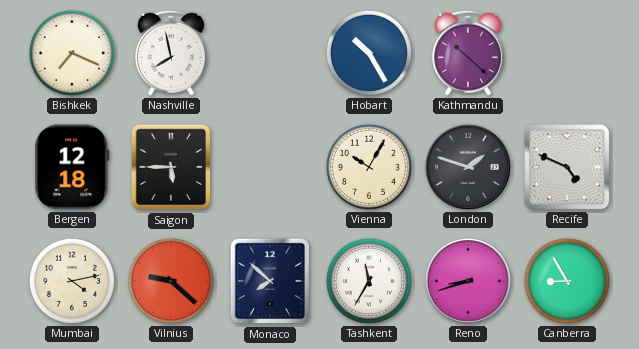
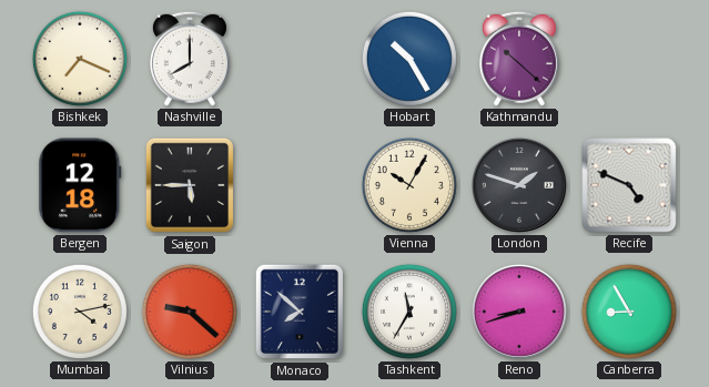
Nashville: 7:58 -> 8:00 (190, 59)
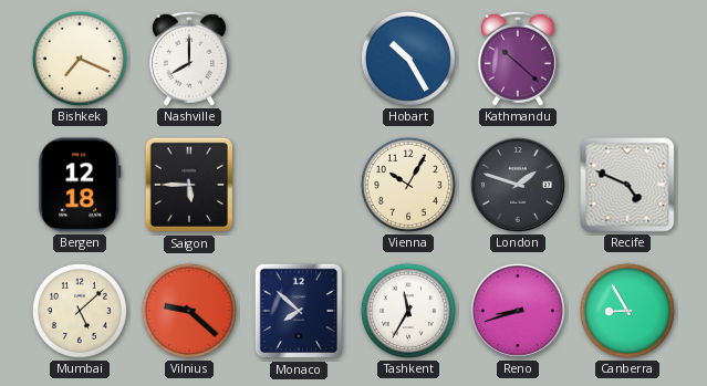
Mumbai: 4:13 -> 5:08 (80, 311)
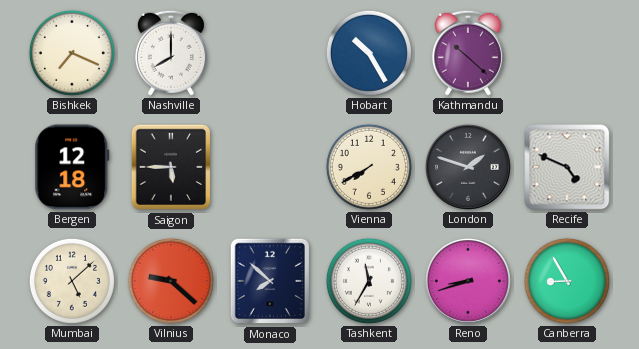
Vienna: 10:05 -> 7:40 (369, 167)
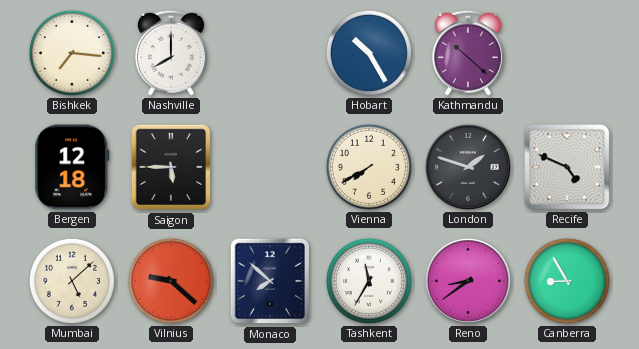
Bishkek: 7:19 -> 7:16 (72, 53)
Reno: 8:42 -> 8:39 (468, 281)
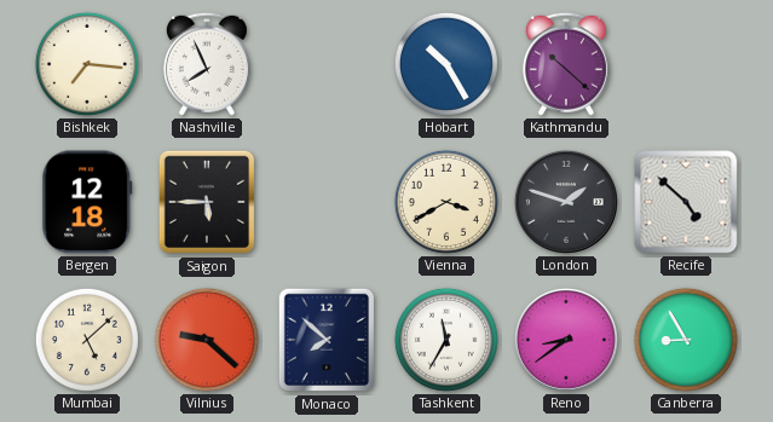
Nashville: 8:00 -> 7:56 (207, 64)
Vienna: 7:40 -> 3:40 (446, 202)
Recife: 4:49 -> 4:52 (686, 202)
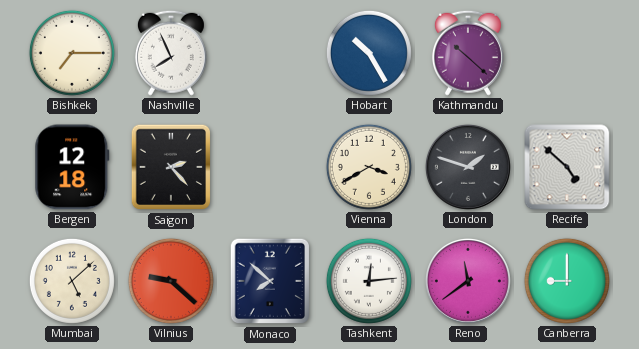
Bishkek: 7:16 -> 7:15 (72, 53)
Saigon: 5:45 -> 2:23 (170, 167)
Tashkent: 11:35 -> 12:14 (369, 281)
Reno: 8:39 -> 11:39 (468, 281)
Canberra: 8:55 -> 9:00 (567, 281)
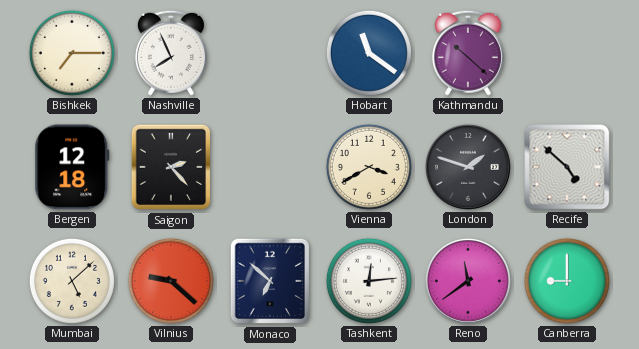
Hobart: 10:25 -> 11:21 (369, 53)
Monaco: 7:52 -> 6:52 (269, 281)
